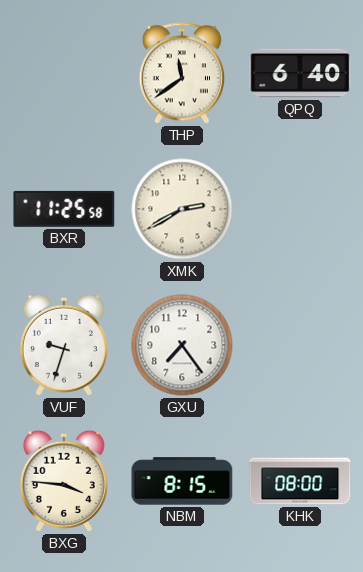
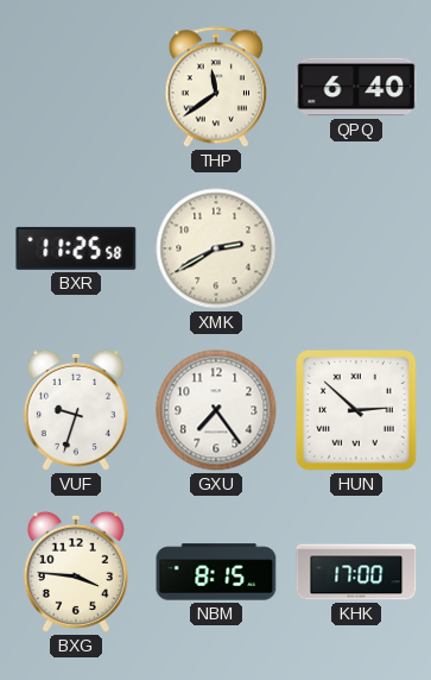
HUN: none -> 2:52 (357, 411)
KHK: 08:00 -> 17:00 (356, 572)
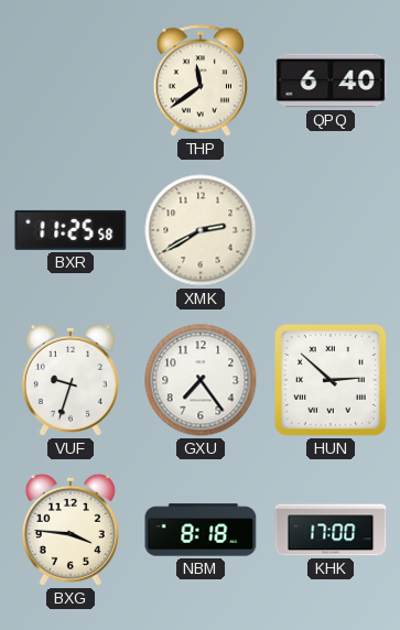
NBM: 8:15 -> 8:18 (201, 530)
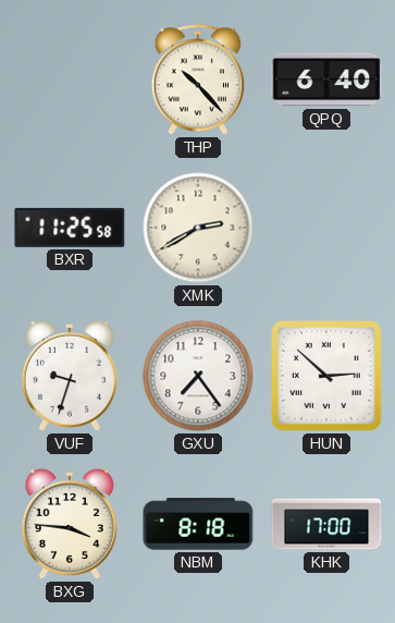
THP: 11:39 -> 10:23 (197, 80)
